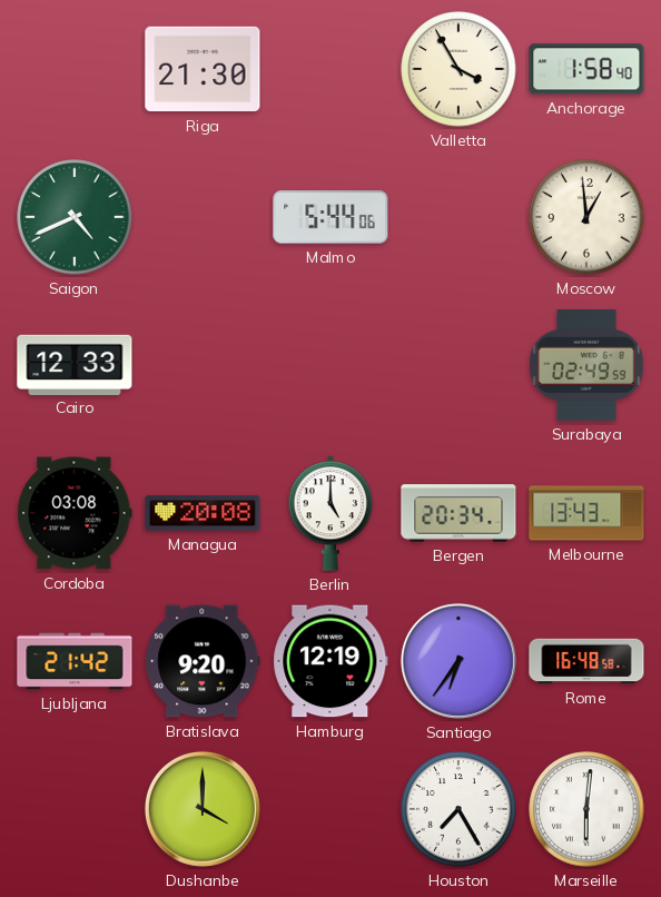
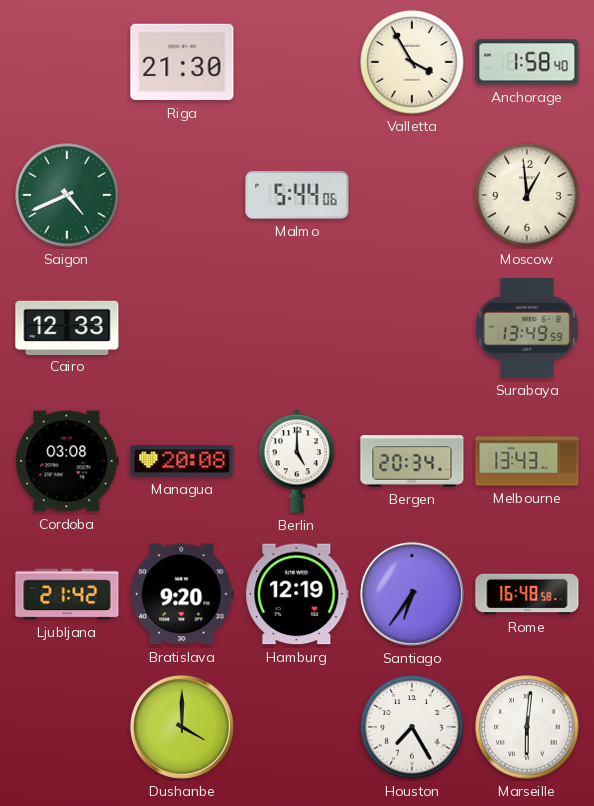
Surabaya: 02:49 -> 13:49 (528, 329)
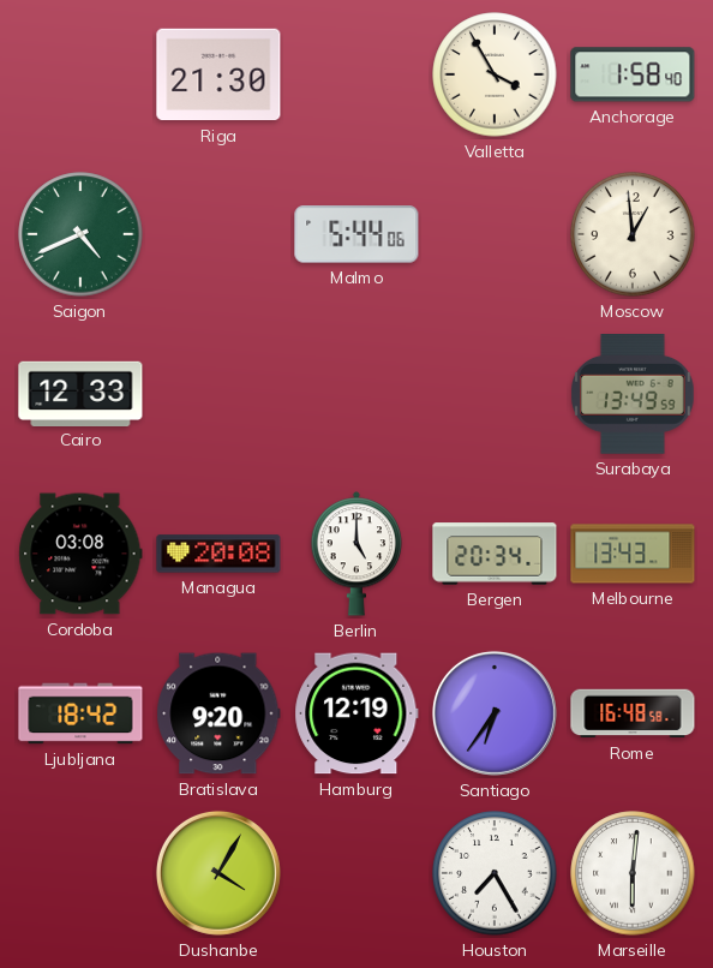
Ljubljana: 21:42 -> 18:42 (80, 713)
Dushanbe: 4:00 -> 4:05 (218, 873)
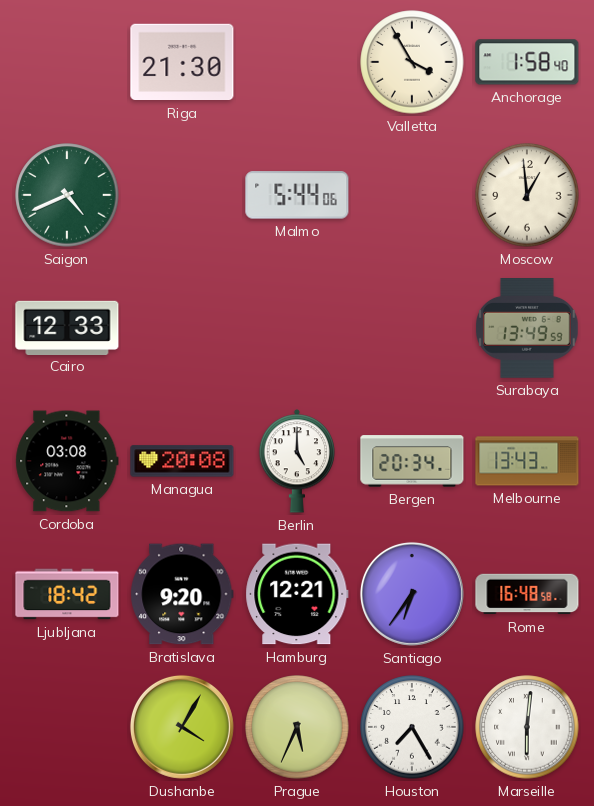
Hamburg: 12:19 -> 12:21 (297, 594)
Prague: none -> 5:34 (297, 727)
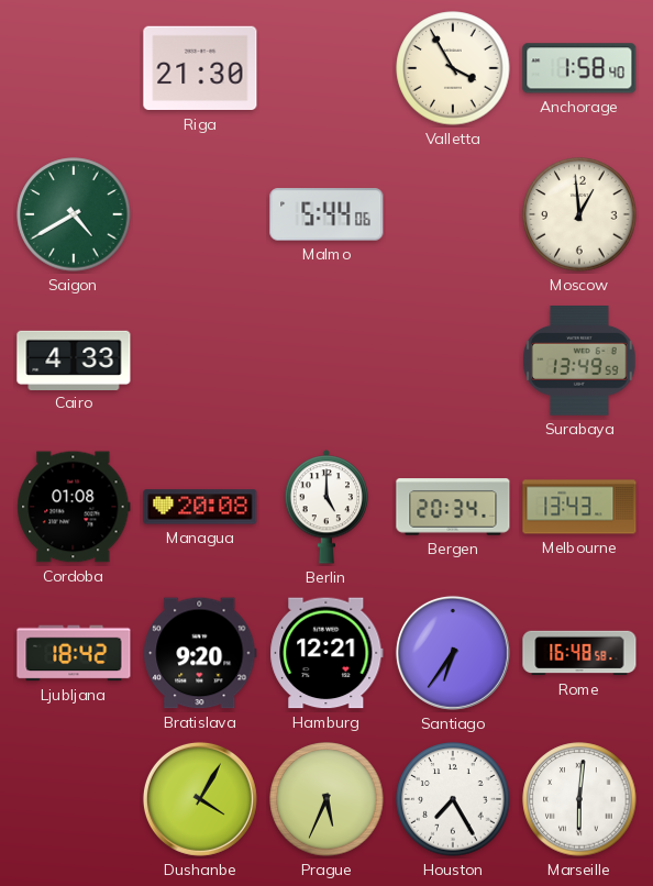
Saigon: 4:41 -> 4:40 (74, 214)
Cairo: 12:33 -> 4:33 (74, 359)
Cordoba: 03:08 -> 01:08 (74, 507)
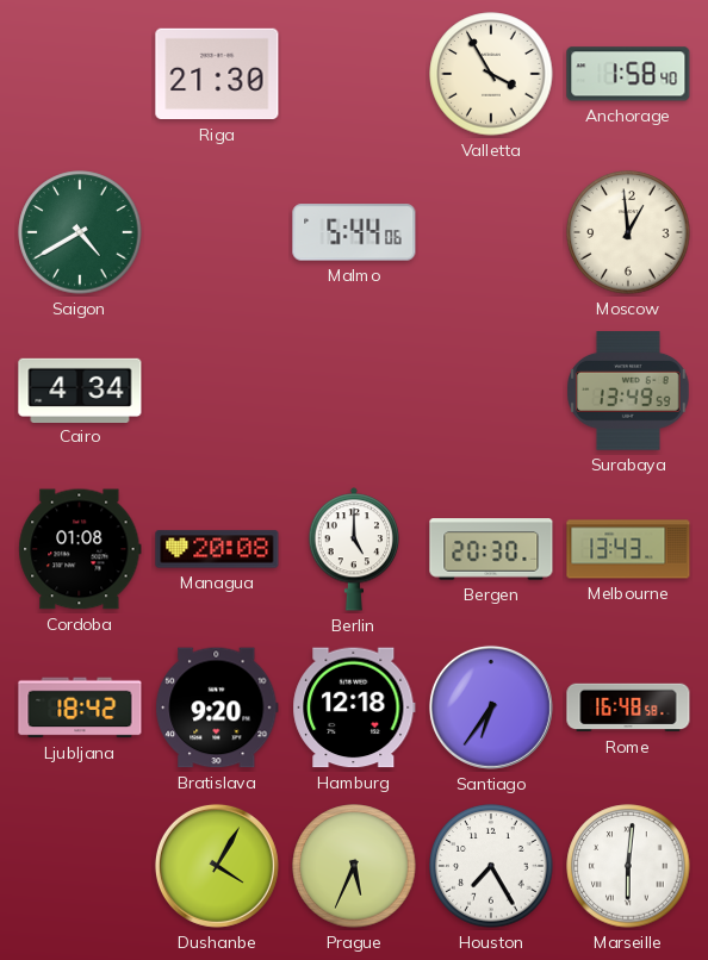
Cairo: 4:33 -> 4:34 (80, 389)
Bergen: 20:34 -> 20:30 (491, 549)
Hamburg: 12:21 -> 12:18 (354, 707)
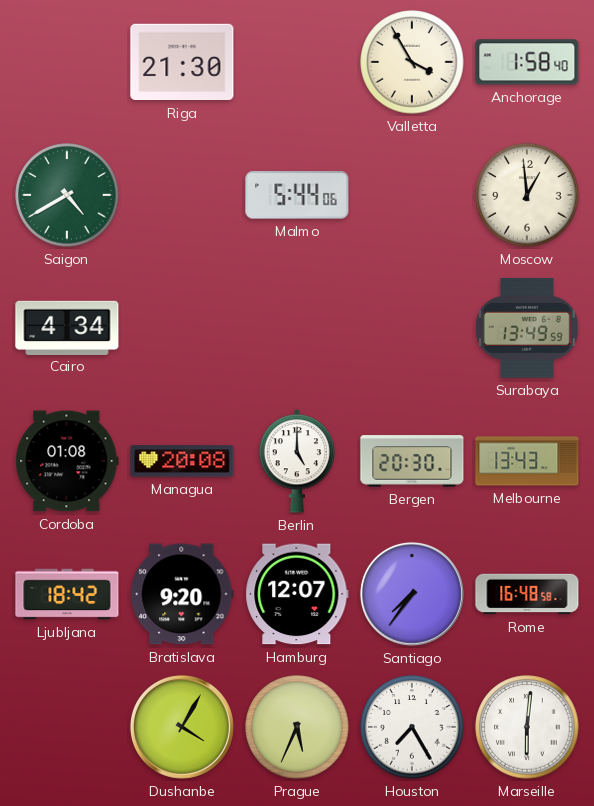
Hamburg: 12:18 -> 12:07 (297, 594)
Santiago: 6:36 -> 7:36 (412, 594)
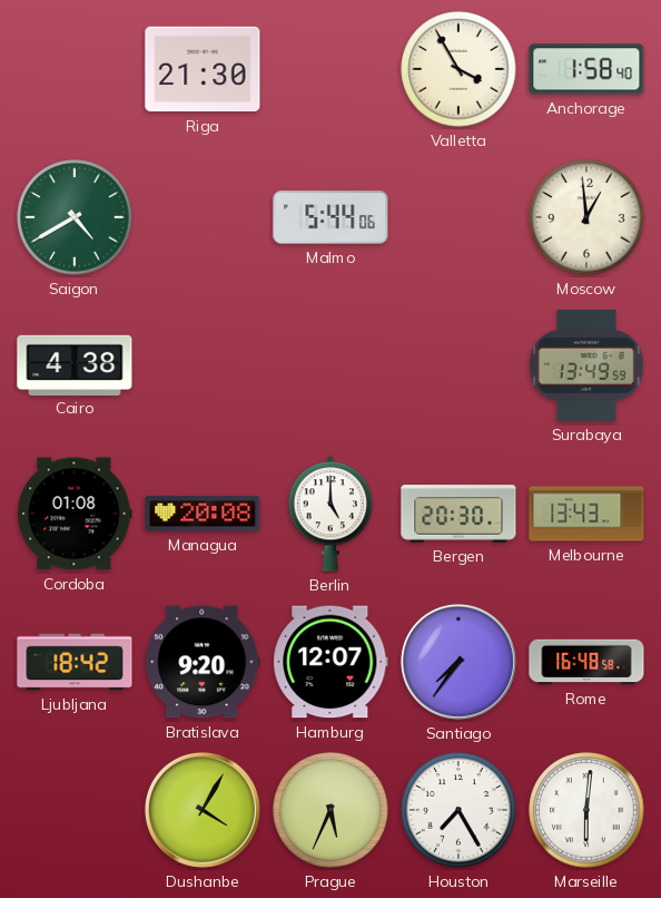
Cairo: 4:34 -> 4:38 (75, 364)
